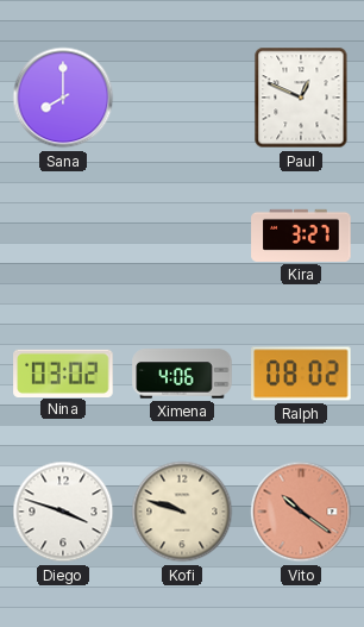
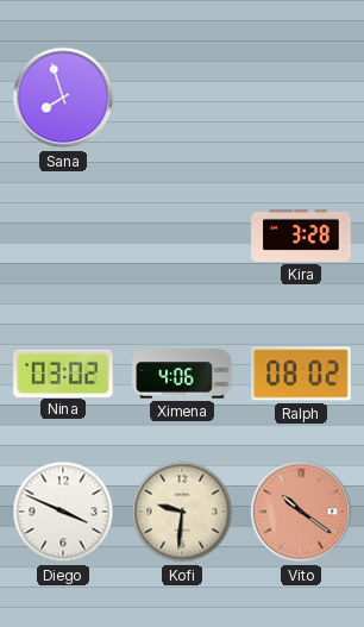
Sana: 8:00 -> 7:57 (63, 98)
Paul: 12:49 -> none (301, 98)
Kira: 3:27 -> 3:28 (301, 236)
Diego: 3:48 -> 3:49 (63, 512)
Kofi: 9:48 -> 9:31 (182, 512)
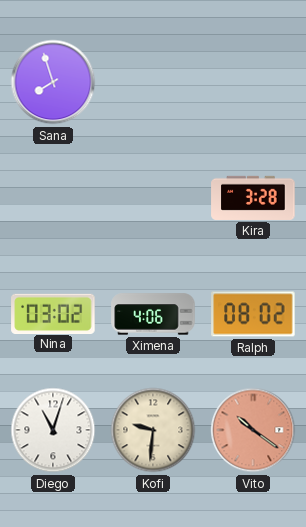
Diego: 3:49 -> 11:03 (53, 430)
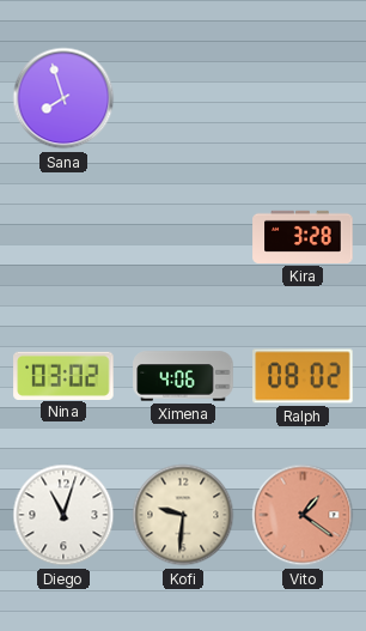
Vito: 10:21 -> 1:21 (303, 515)
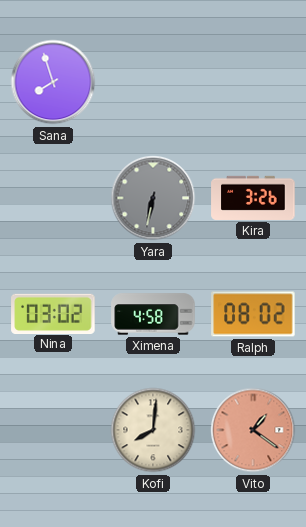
Yara: none -> 6:32 (153, 198)
Kira: 3:28 -> 3:26 (253, 198)
Ximena: 4:06 -> 4:58 (153, 314)
Diego: 11:03 -> none (63, 515)
Kofi: 9:31 -> 8:01 (153, 430)
